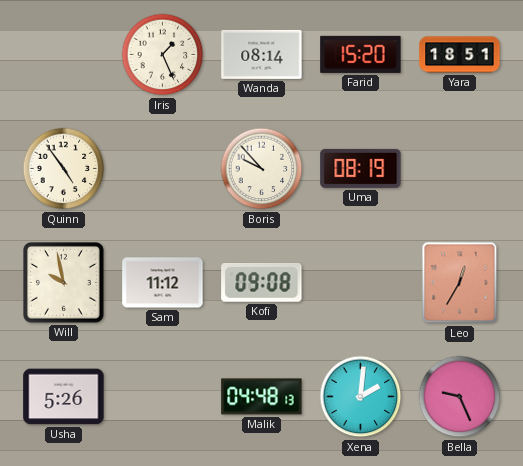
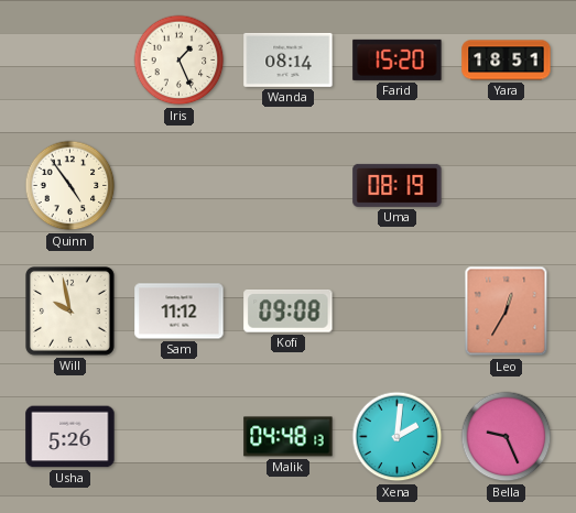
Boris: 9:53 -> none (262, 169)
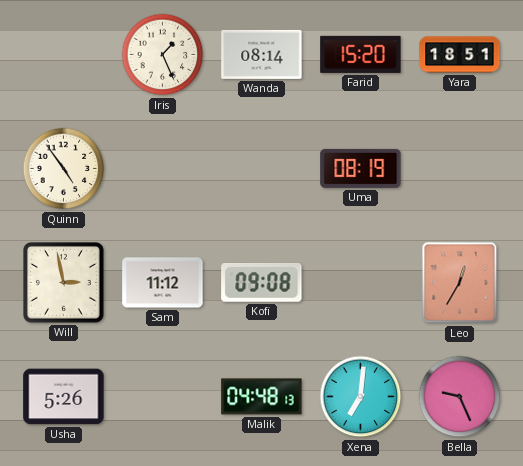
Will: 9:58 -> 2:58 (64, 283)
Xena: 2:01 -> 7:01 (361, 397)
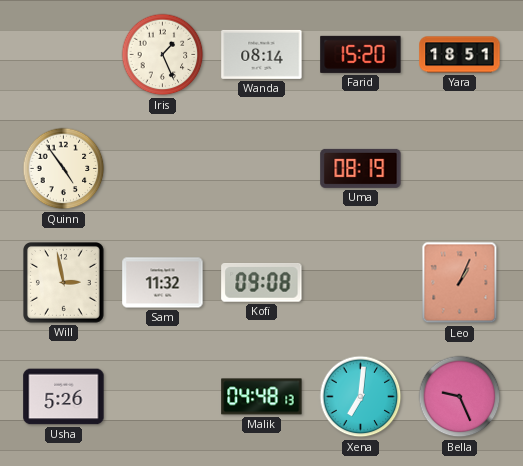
Sam: 11:12 -> 11:32 (163, 283)
Leo: 12:35 -> 1:04 (460, 283)
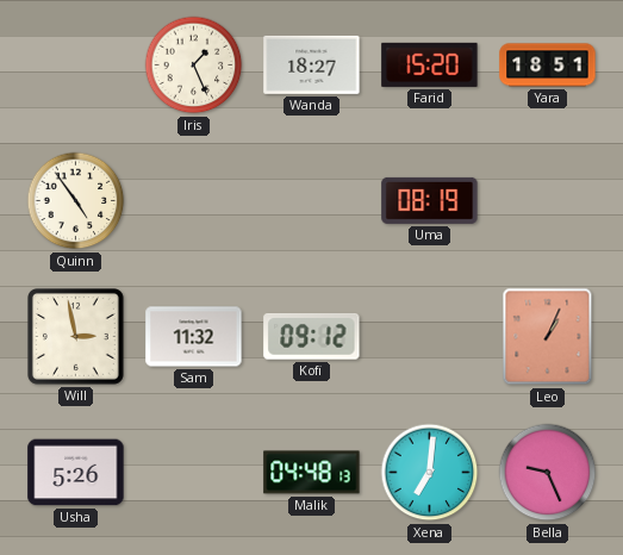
Wanda: 08:14 -> 18:27 (312, 64)
Kofi: 09:08 -> 09:12 (312, 337)
